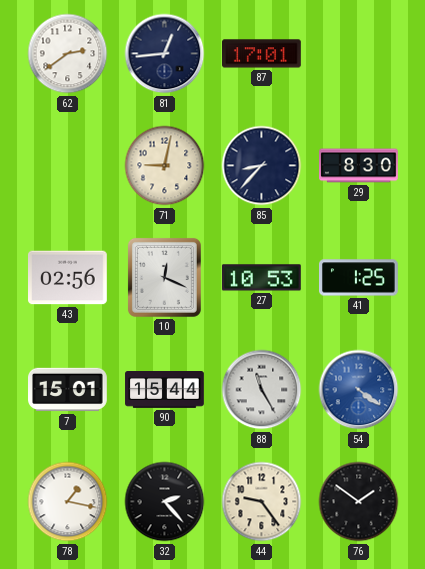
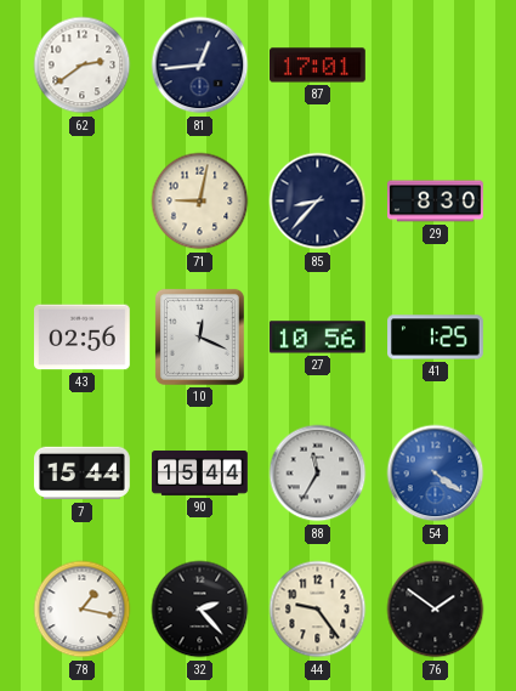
27: 10:53 -> 10:56 (317, 338)
7: 15:01 -> 15:44 (83, 474)
88: 11:25 -> 11:35 (318, 474)
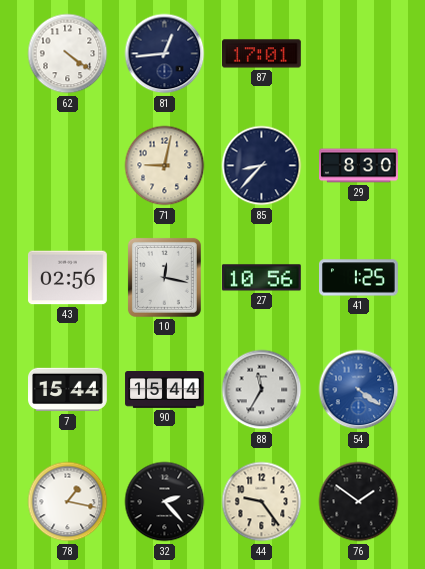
62: 2:39 -> 4:21 (68, 54)
10: 12:19 -> 12:17 (164, 277)
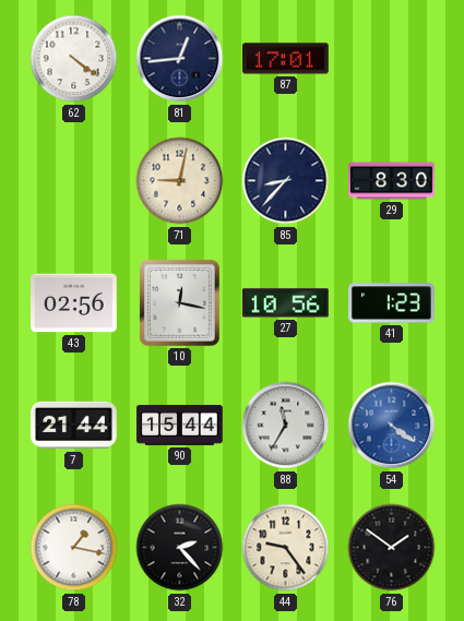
41: 1:25 -> 1:23 (392, 303)
7: 15:44 -> 21:44 (74, 426)
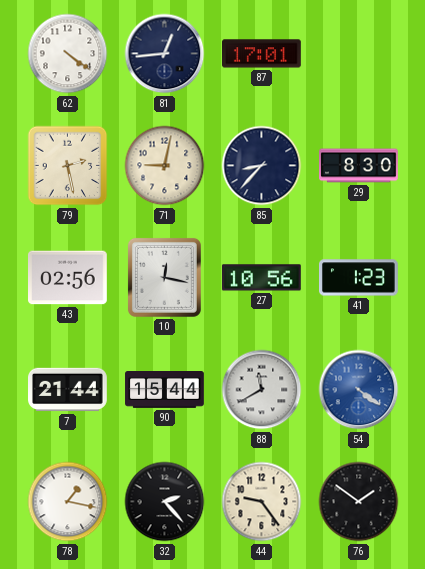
79: none -> 2:28 (68, 166)
88: 11:35 -> 11:40 (262, 390)
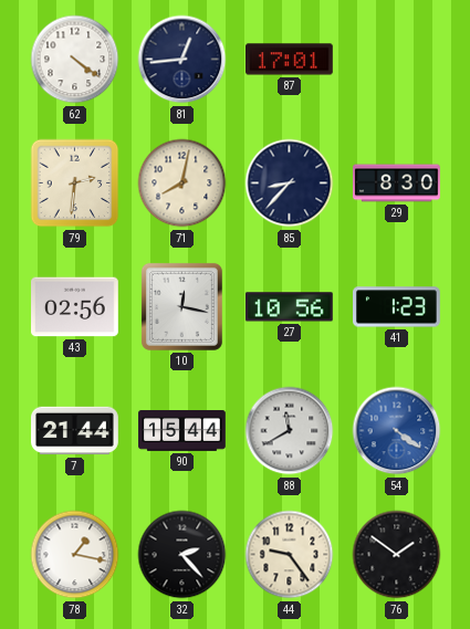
79: 2:28 -> 2:31 (75, 184)
71: 9:02 -> 8:02 (182, 184)
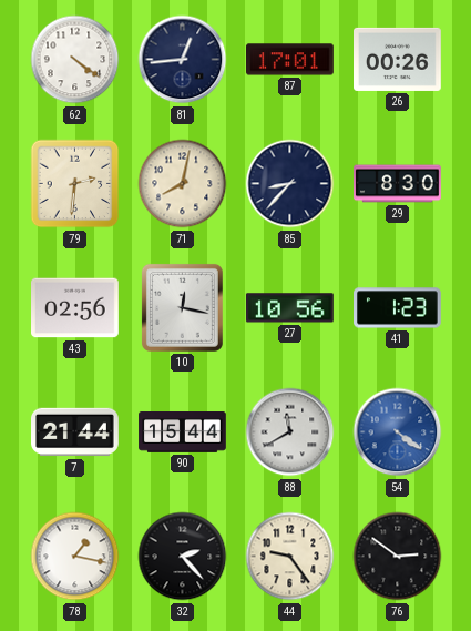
26: none -> 00:26 (398, 59)
76: 1:51 -> 2:51 (398, 557)
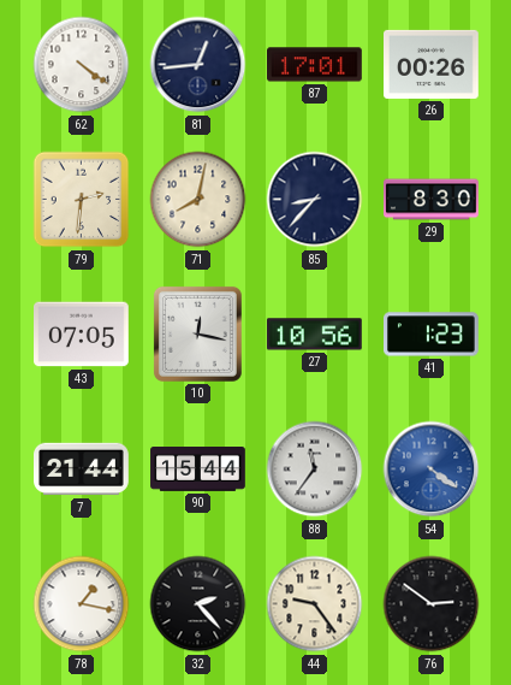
43: 02:56 -> 07:05 (82, 335)
88: 11:40 -> 11:36 (315, 470)
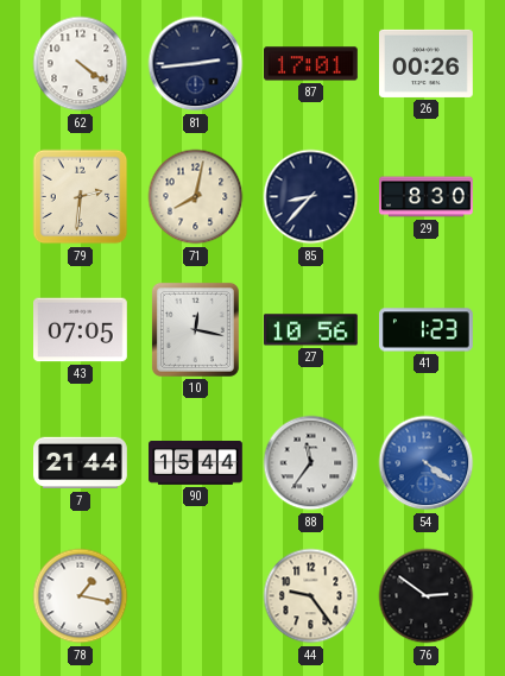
81: 12:44 -> 2:44 (196, 64)
32: 2:23 -> none (198, 604)
